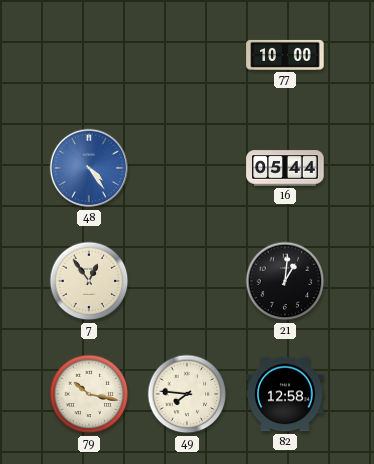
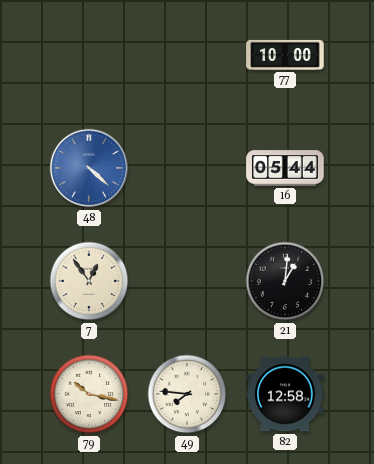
48: 4:24 -> 4:22 (89, 168)
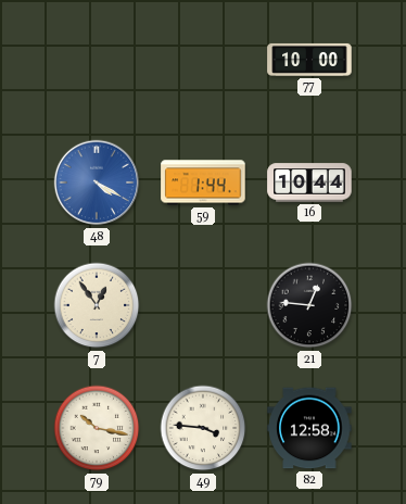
48: 4:22 -> 4:20 (97, 182)
59: none -> 1:44 (203, 182)
16: 05:44 -> 10:44 (309, 182)
21: 1:01 -> 12:46 (309, 305)
49: 7:46 -> 3:46 (203, 428)
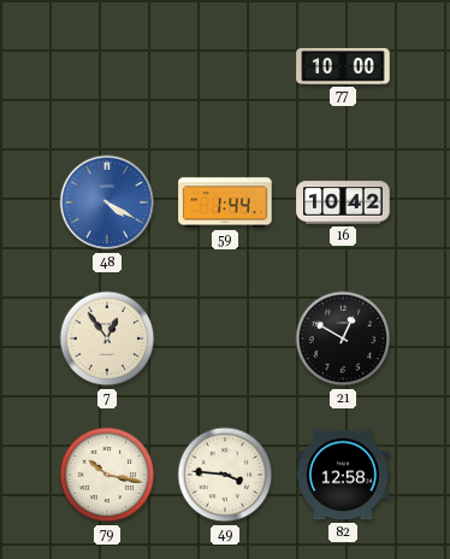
16: 10:44 -> 10:42 (343, 202)
21: 12:46 -> 12:50 (343, 339)
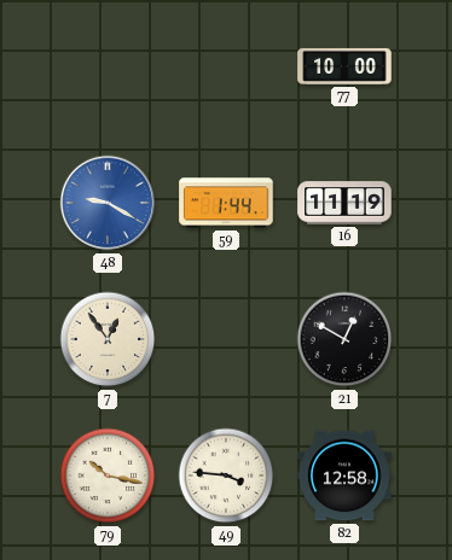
48: 4:20 -> 9:20 (108, 203)
16: 10:42 -> 11:19 (344, 203)
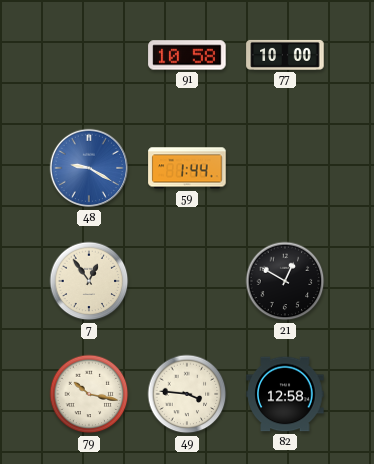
91: none -> 10:58 (187, 55)
16: 11:19 -> none (344, 203)
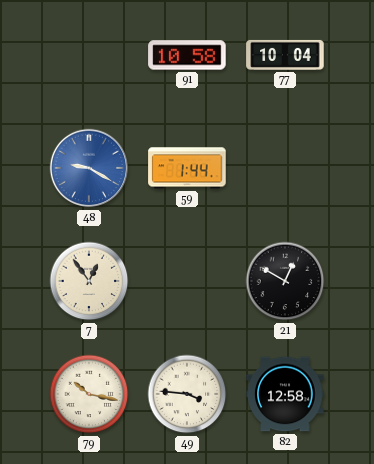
77: 10:00 -> 10:04 (285, 55)
